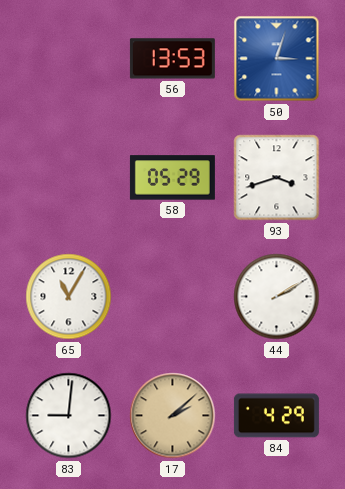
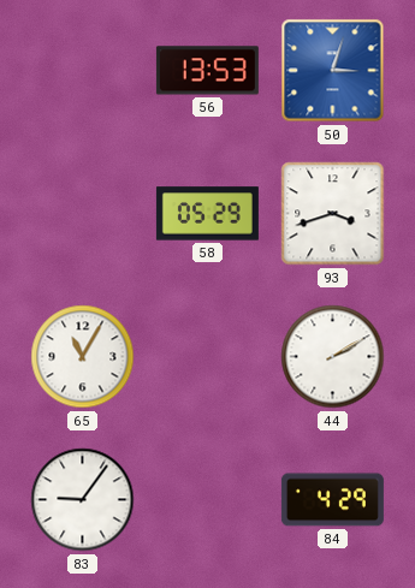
83: 9:01 -> 9:06 (83, 500)
17: 2:08 -> none (173, 416)
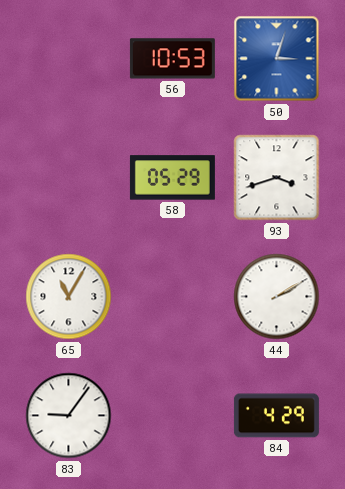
56: 13:53 -> 10:53 (172, 59)
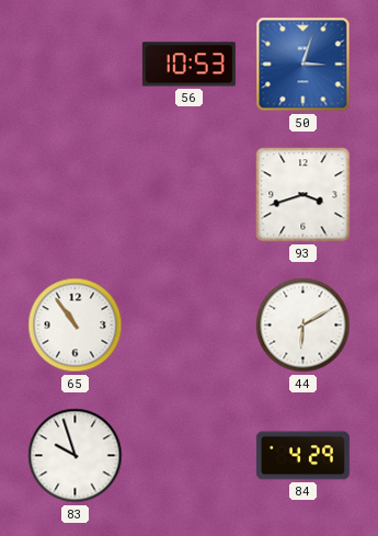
58: 05:29 -> none (172, 178)
65: 11:05 -> 10:54 (76, 326)
44: 2:10 -> 6:10 (303, 326)
83: 9:06 -> 9:57 (76, 456)
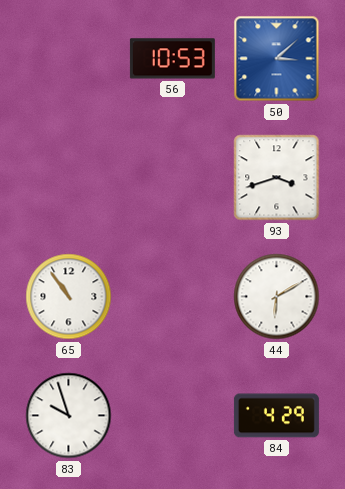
50: 3:03 -> 3:08 (277, 59)
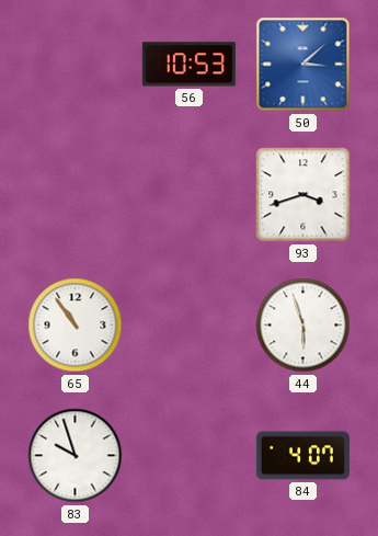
44: 6:10 -> 5:57 (303, 326)
84: 4:29 -> 4:07 (302, 456)
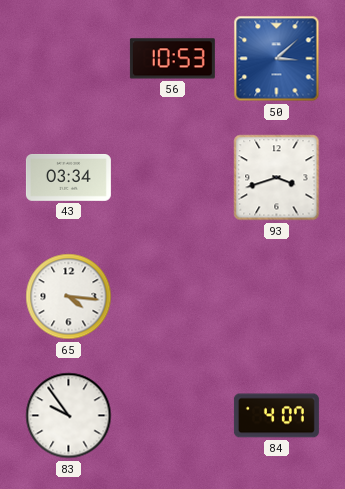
43: none -> 03:34 (68, 177)
65: 10:54 -> 4:16 (69, 297)
44: 5:57 -> none (303, 326)
83: 9:57 -> 9:54 (69, 416)
